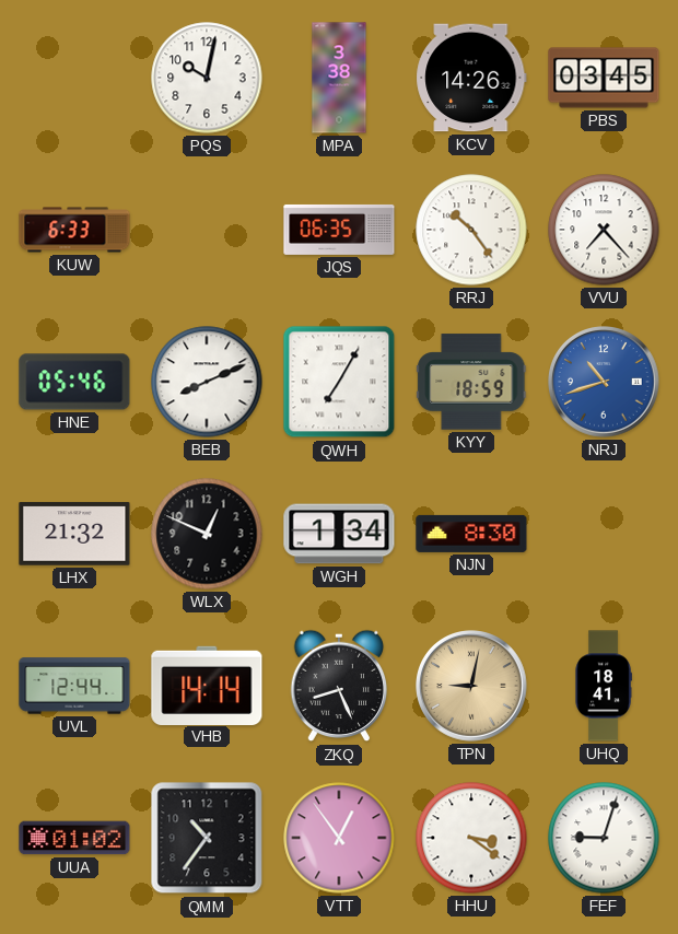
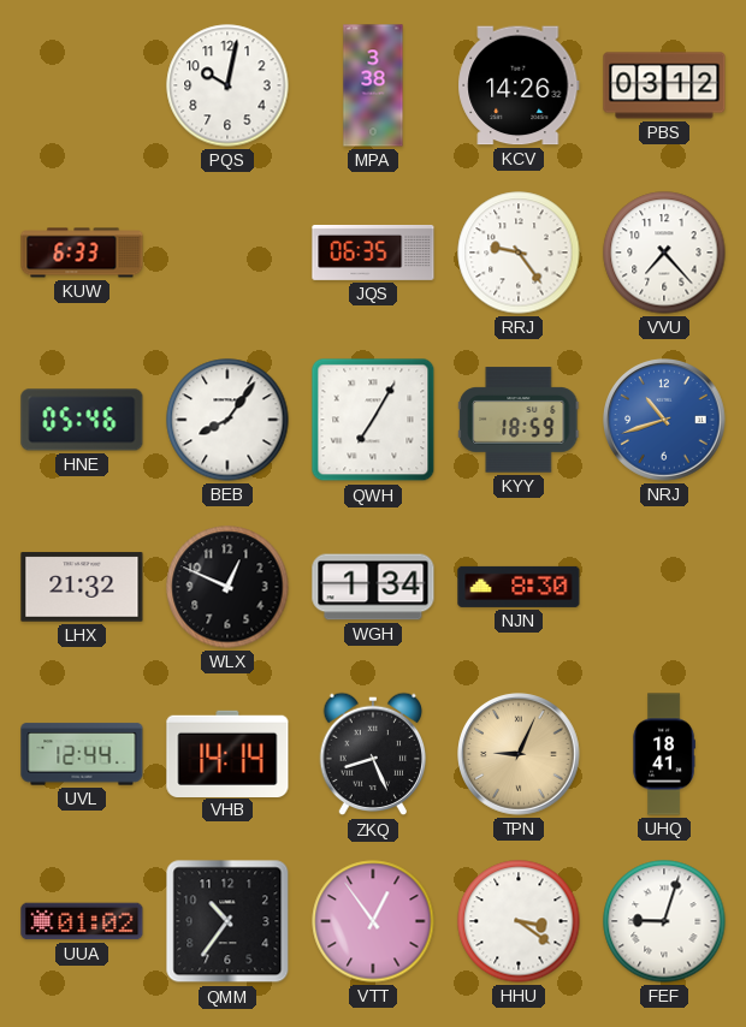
PBS: 03:45 -> 03:12 (664, 85)
RRJ: 10:24 -> 9:24 (519, 253)
BEB: 8:11 -> 8:06 (227, 420)
TPN: 9:02 -> 9:04 (519, 754)
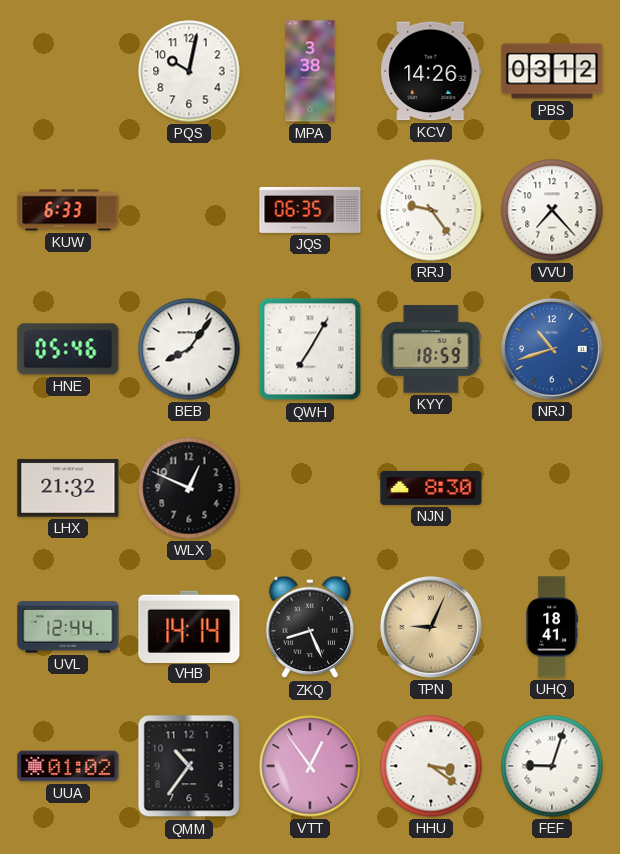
WGH: 1:34 -> none (373, 587)
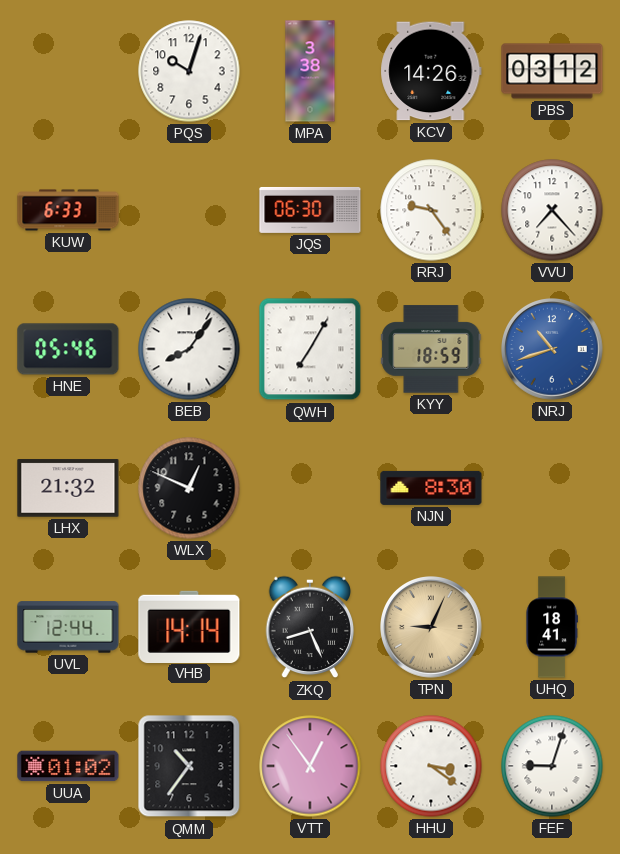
PQS: 10:02 -> 10:03 (189, 71)
JQS: 06:35 -> 06:30 (310, 210)
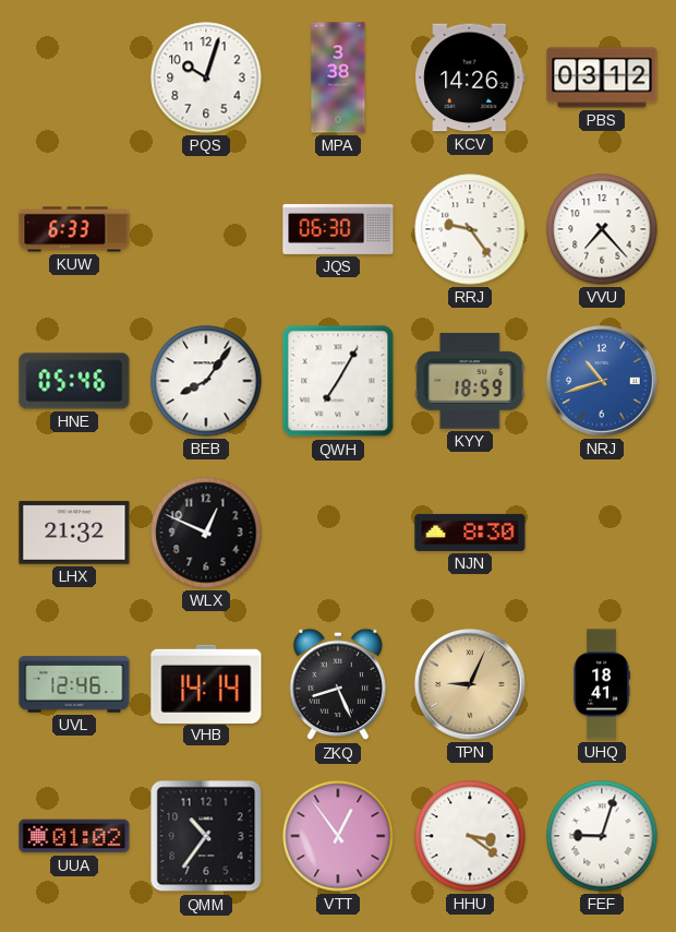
UVL: 12:44 -> 12:46 (74, 684)
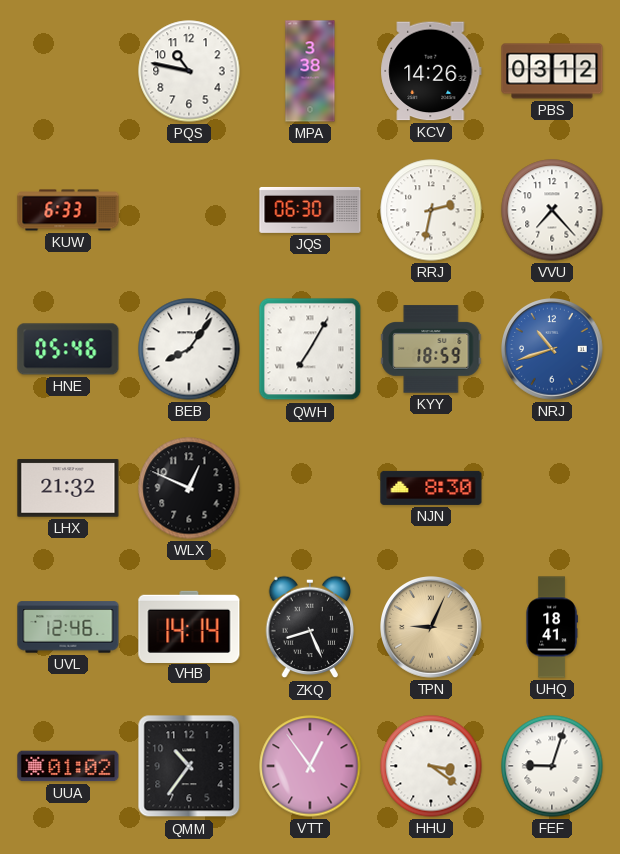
PQS: 10:03 -> 10:47 (189, 71)
RRJ: 9:24 -> 2:32 (431, 210)
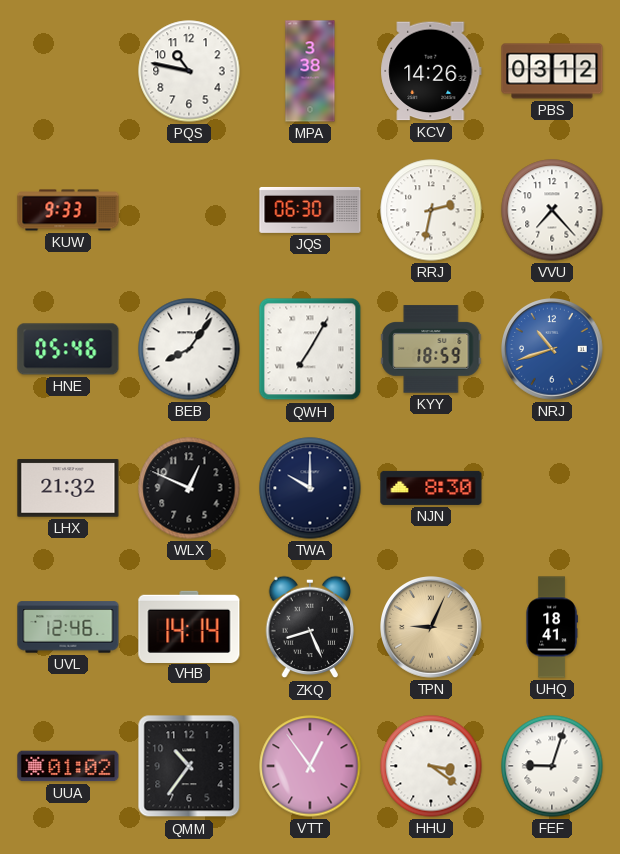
KUW: 6:33 -> 9:33 (68, 210)
TWA: none -> 10:00 (310, 488)
